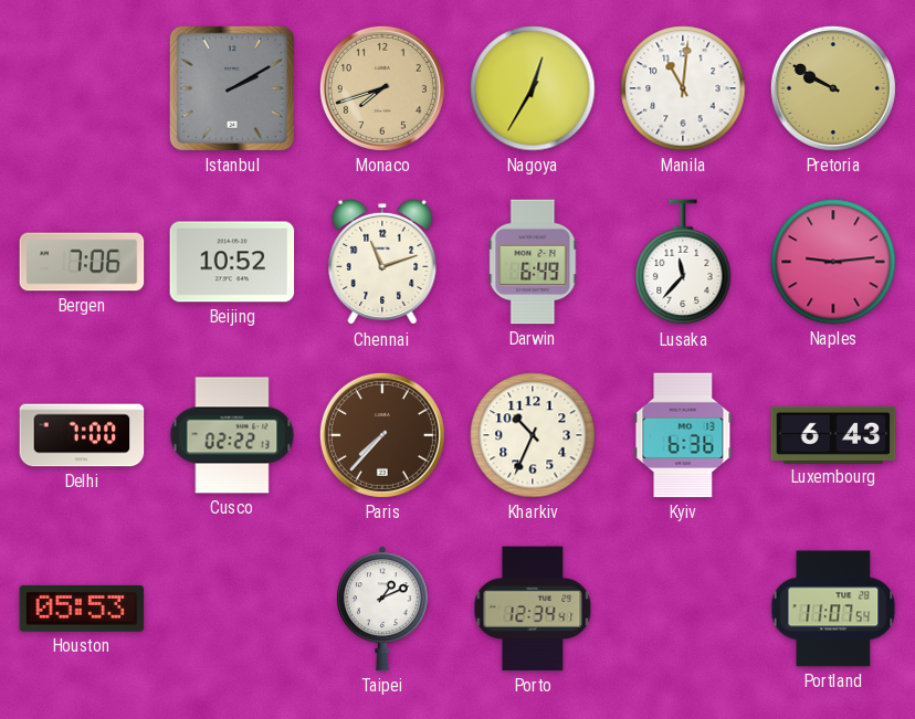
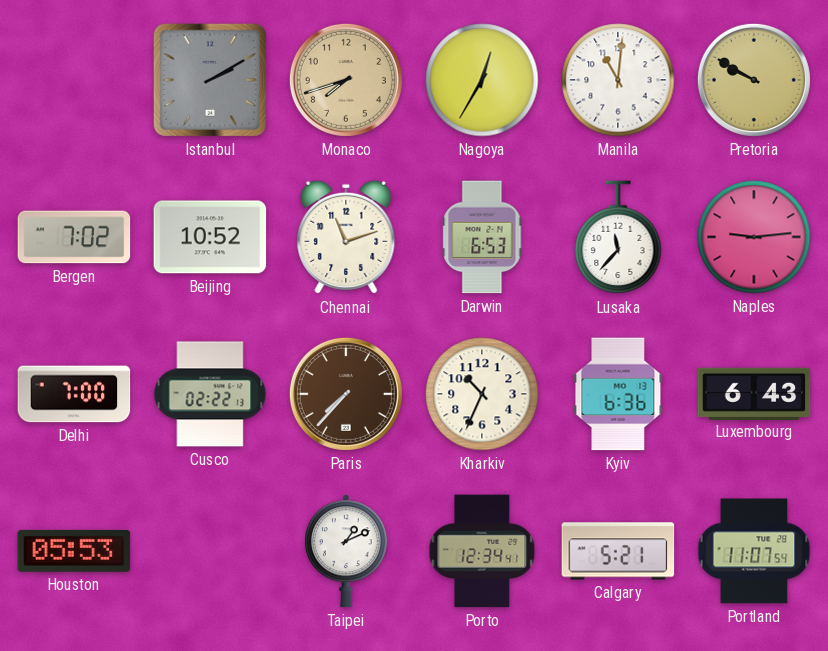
Bergen: 7:06 -> 7:02 (74, 237)
Darwin: 6:49 -> 6:53 (482, 237)
Calgary: none -> 5:21 (618, 551)
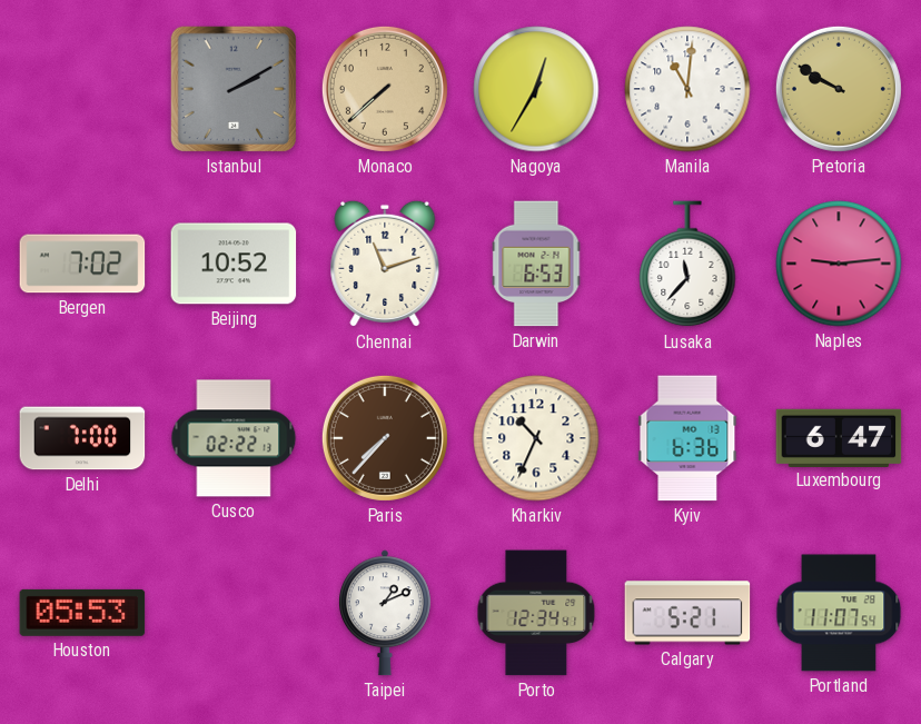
Monaco: 7:42 -> 7:38 (385, 89)
Luxembourg: 6:43 -> 6:47 (839, 437)
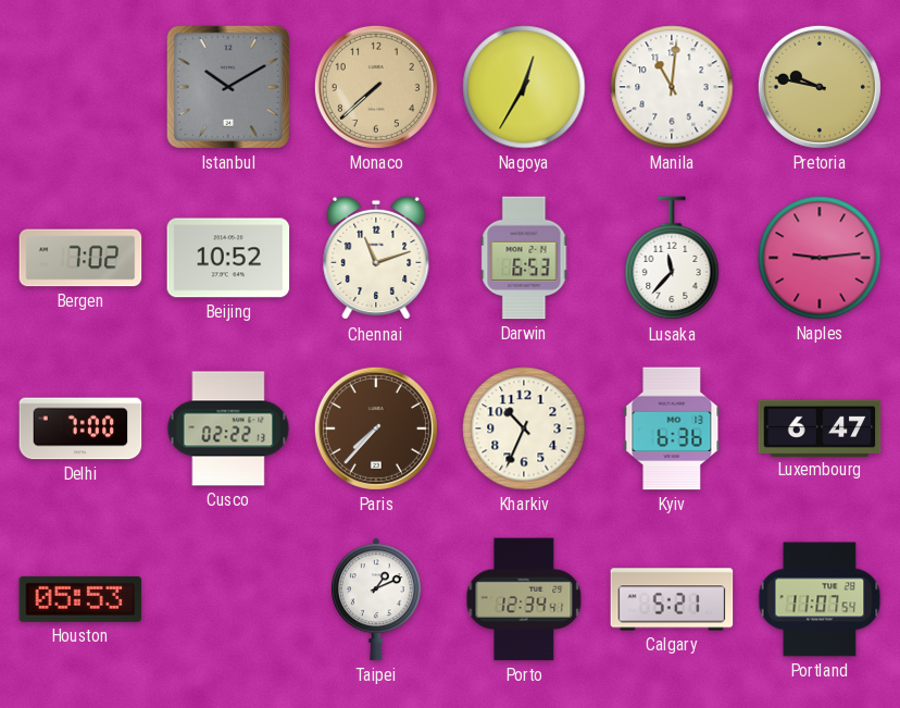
Istanbul: 2:10 -> 10:10 (228, 87)
Pretoria: 9:50 -> 9:47 (820, 87)
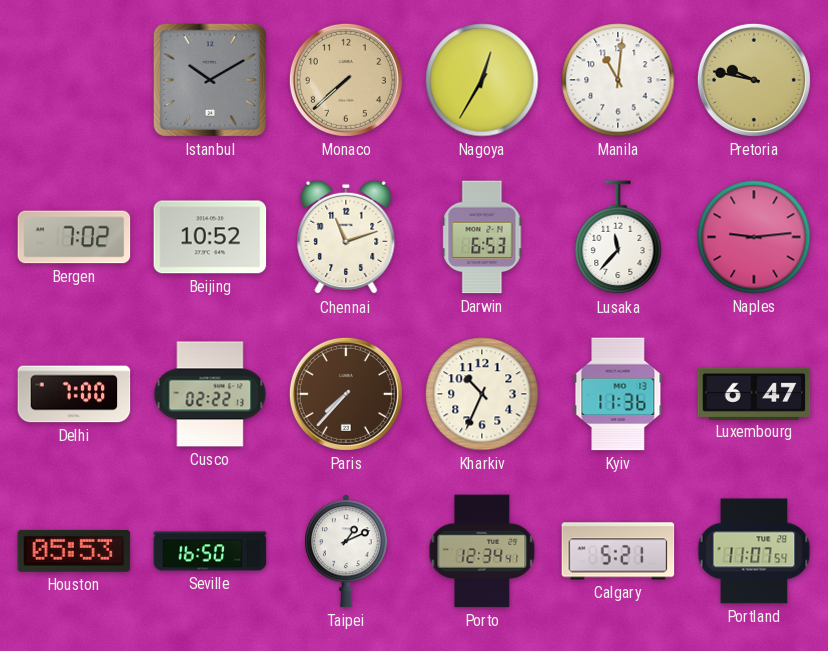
Kyiv: 6:36 -> 11:36 (618, 394)
Seville: none -> 16:50 (210, 551)
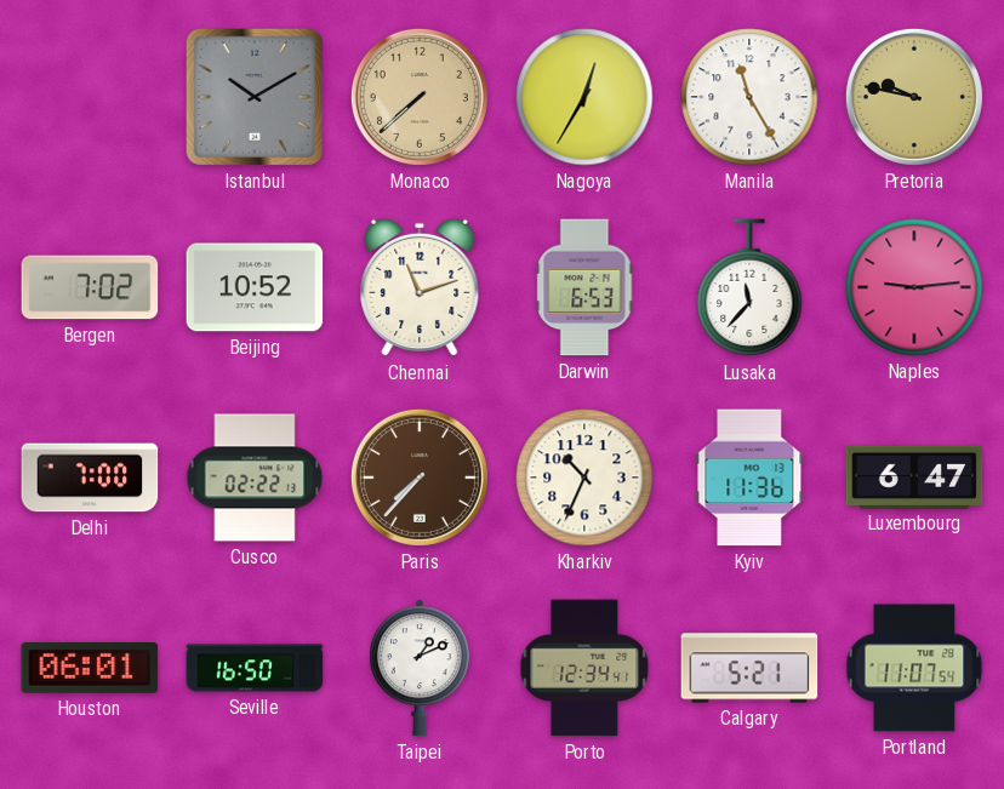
Manila: 11:01 -> 11:25 (749, 97)
Houston: 05:53 -> 06:01 (90, 668)
